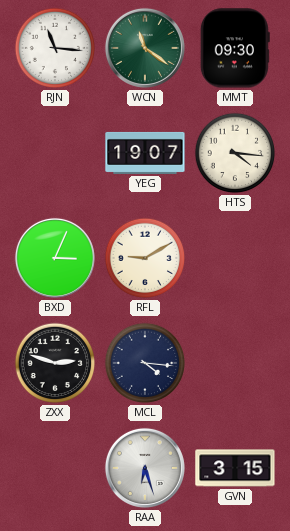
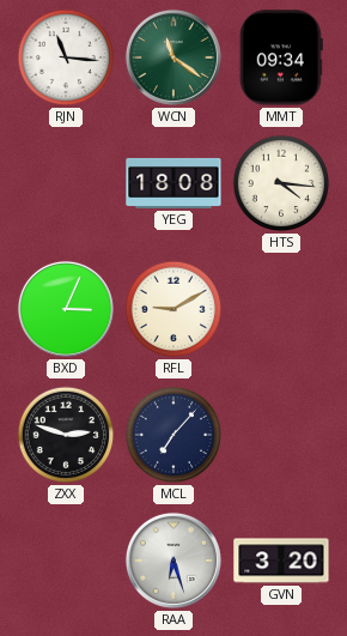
MMT: 09:30 -> 09:34 (281, 57)
YEG: 19:07 -> 18:08 (173, 183)
MCL: 4:16 -> 7:07 (173, 435)
GVN: 3:15 -> 3:20 (281, 561)
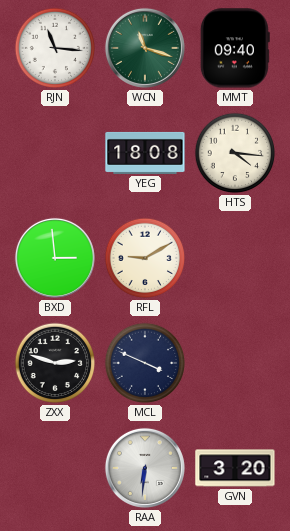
WCN: 11:21 -> 11:18 (145, 48)
MMT: 09:34 -> 09:40 (235, 48)
BXD: 3:04 -> 2:59 (55, 258)
MCL: 7:07 -> 3:49 (145, 363)
RAA: 6:27 -> 6:31 (145, 468)
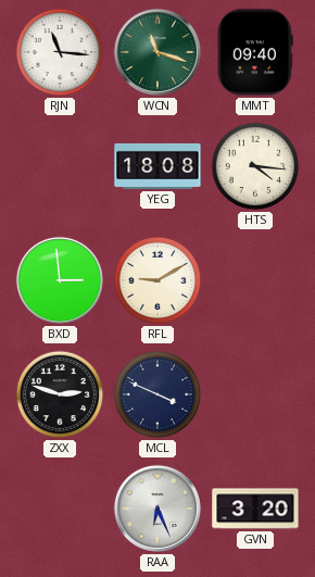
RAA: 6:31 -> 6:26 (157, 509)
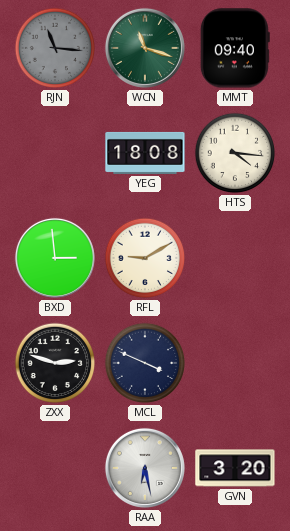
RJN dial: white -> grey (55, 48)
RAA: 6:26 -> 6:28 (145, 468)
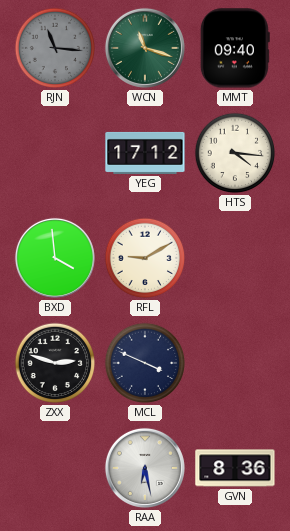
YEG: 18:08 -> 17:12 (145, 153)
BXD: 2:59 -> 3:59 (55, 258)
GVN: 3:20 -> 8:36 (235, 468)
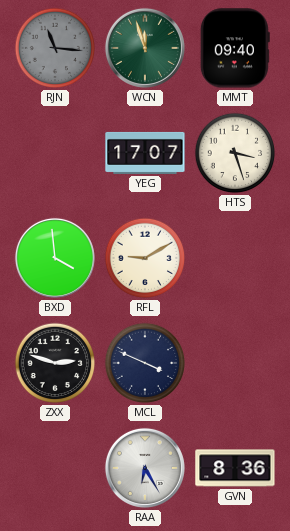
WCN: 11:18 -> 11:57 (145, 48)
YEG: 17:12 -> 17:07 (145, 153)
HTS: 4:16 -> 3:27 (235, 153)
RAA: 6:28 -> 6:25 (145, 468)
